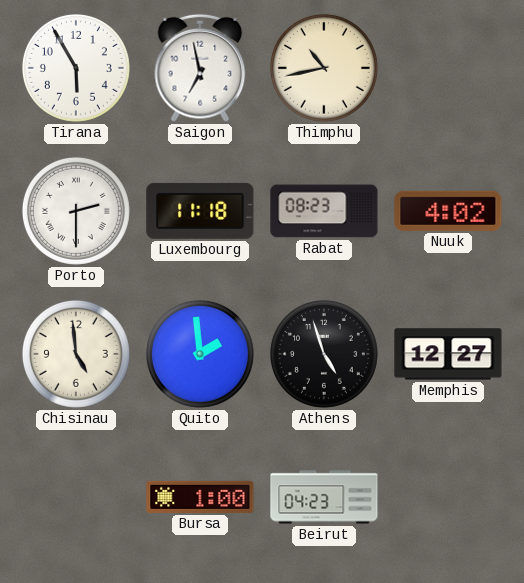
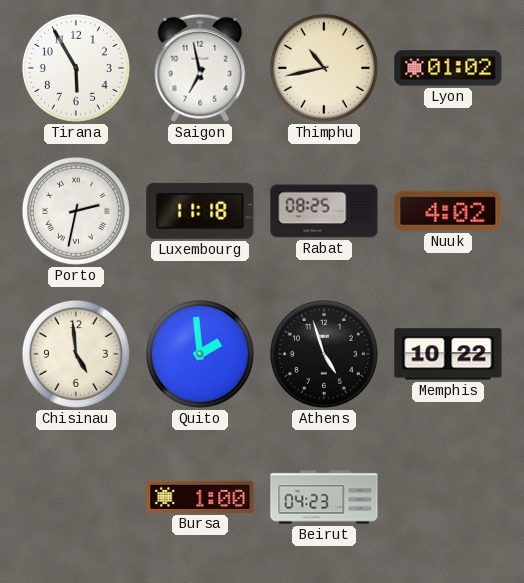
Lyon: none -> 01:02 (448, 68)
Porto: 2:30 -> 2:32 (76, 211)
Rabat: 08:23 -> 08:25 (324, 211)
Memphis: 12:27 -> 10:22 (448, 354)
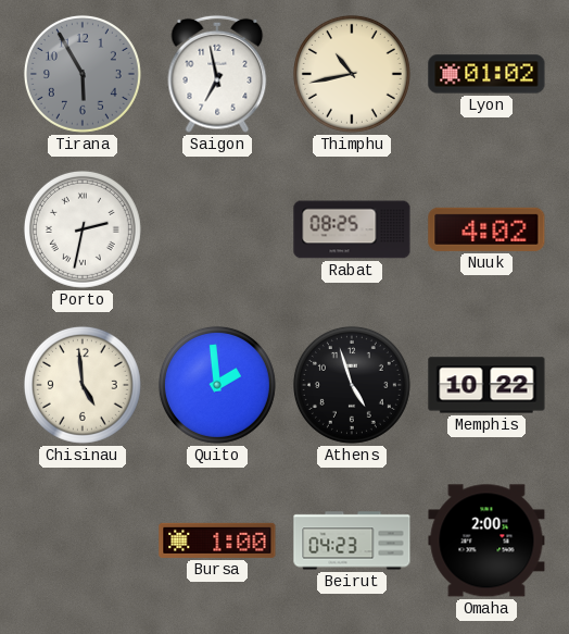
Tirana dial: white -> grey (83, 74)
Luxembourg: 11:18 -> none (200, 211)
Omaha: none -> 2:00 (486, 540)
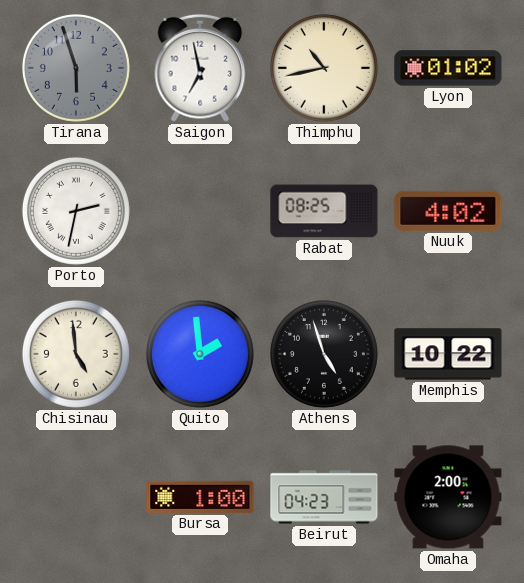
Tirana: 5:55 -> 5:57 (76, 68)
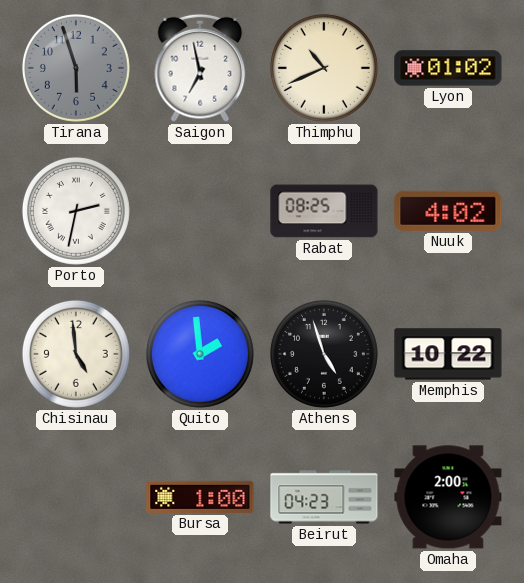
Thimphu: 10:43 -> 10:41 (324, 68)
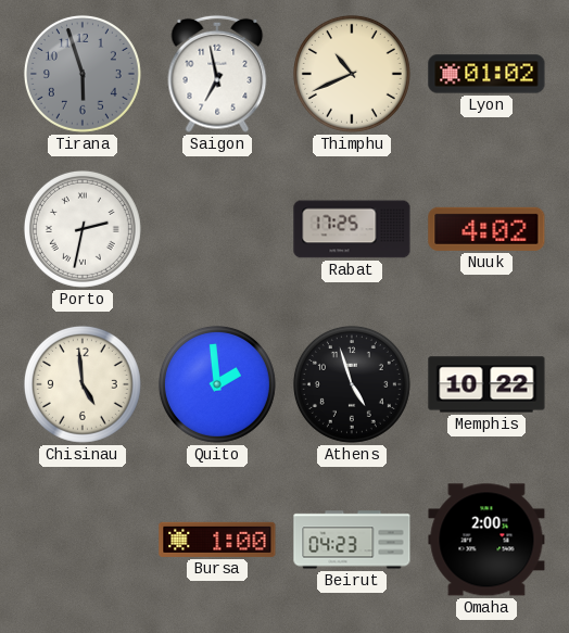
Rabat: 08:25 -> 17:25 (352, 229)
